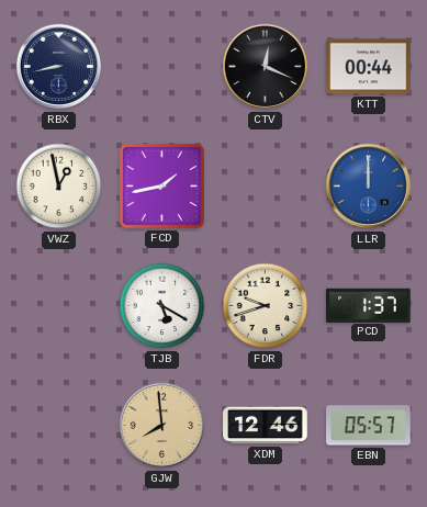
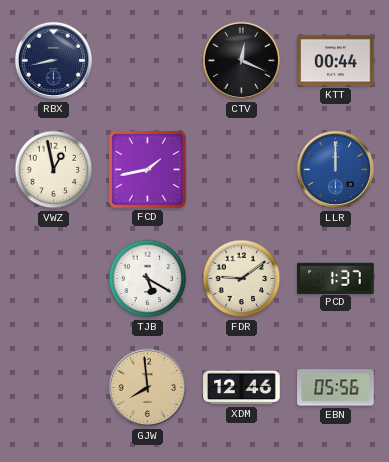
FDR: 9:42 -> 9:09 (242, 279)
EBN: 05:57 -> 05:56 (336, 388)
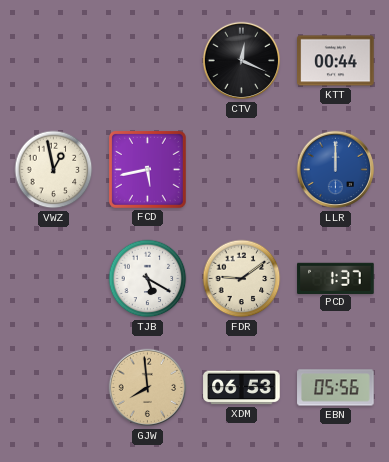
RBX: 8:43 -> none (54, 61)
FCD: 1:43 -> 5:43 (147, 169)
XDM: 12:46 -> 06:53 (242, 388)
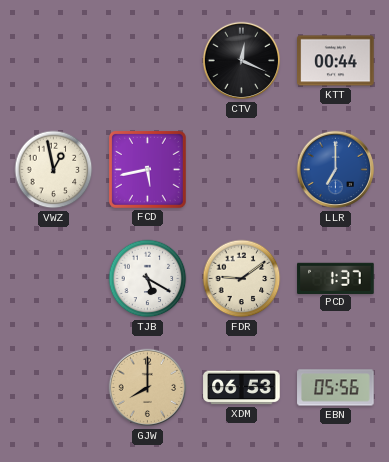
LLR: 12:00 -> 7:00 (336, 170)
GJW: 7:59 -> 8:00 (148, 388)
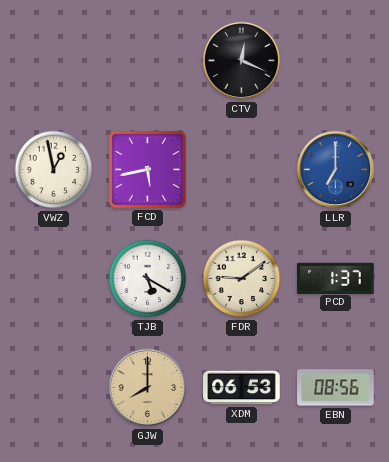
KTT: 00:44 -> none (336, 61)
EBN: 05:56 -> 08:56 (336, 388)
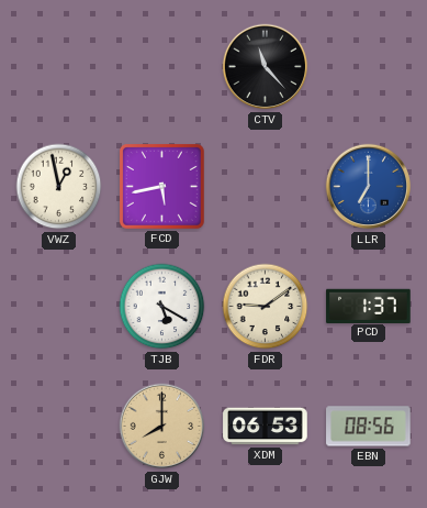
CTV: 12:19 -> 11:23 (266, 67)
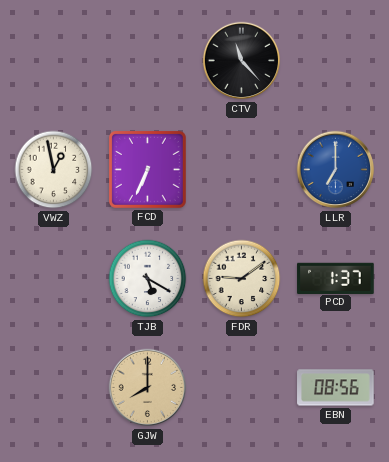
FCD: 5:43 -> 6:34 (147, 169)
XDM: 06:53 -> none (266, 427)
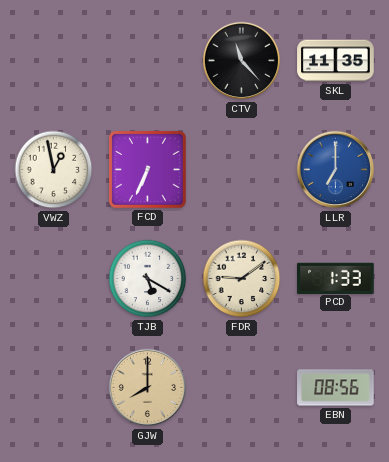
SKL: none -> 11:35 (336, 61)
PCD: 1:37 -> 1:33 (336, 278)
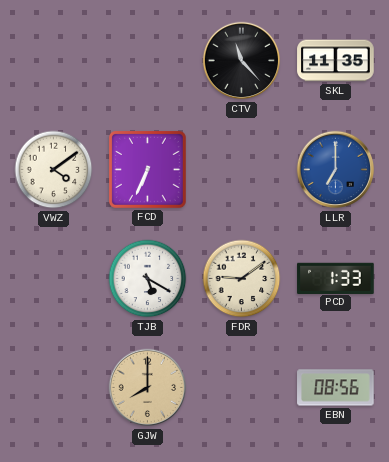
VWZ: 12:58 -> 4:09 (54, 170)
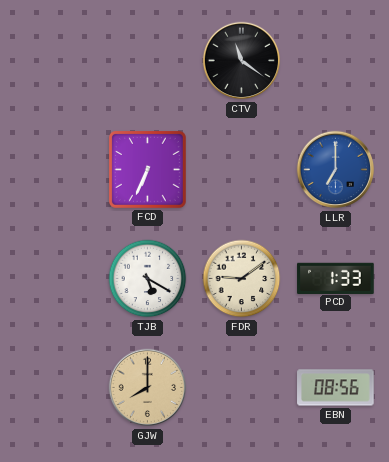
CTV: 11:23 -> 11:21 (242, 61)
SKL: 11:35 -> none (336, 61)
VWZ: 4:09 -> none (54, 170)
